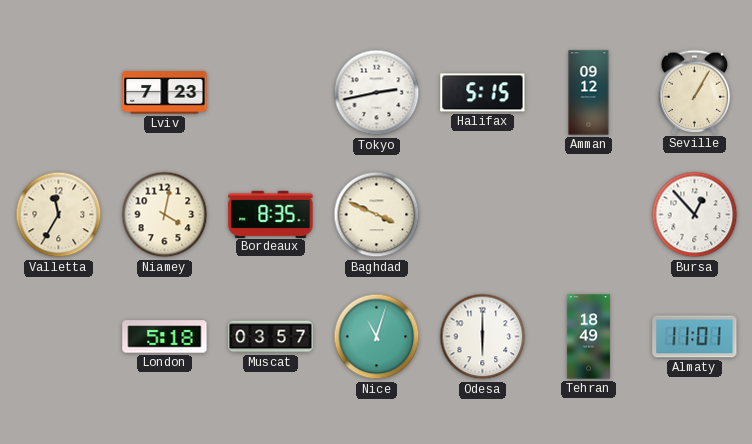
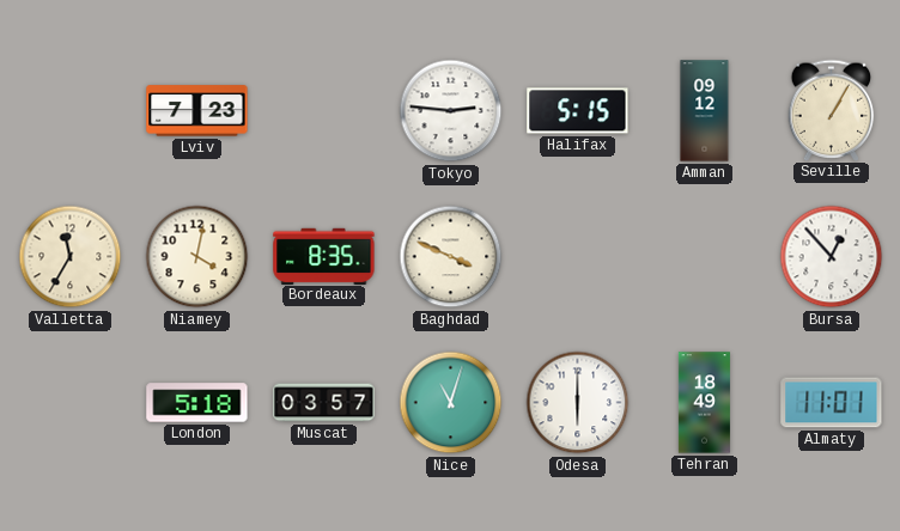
Tokyo: 2:43 -> 2:46 (451, 111)
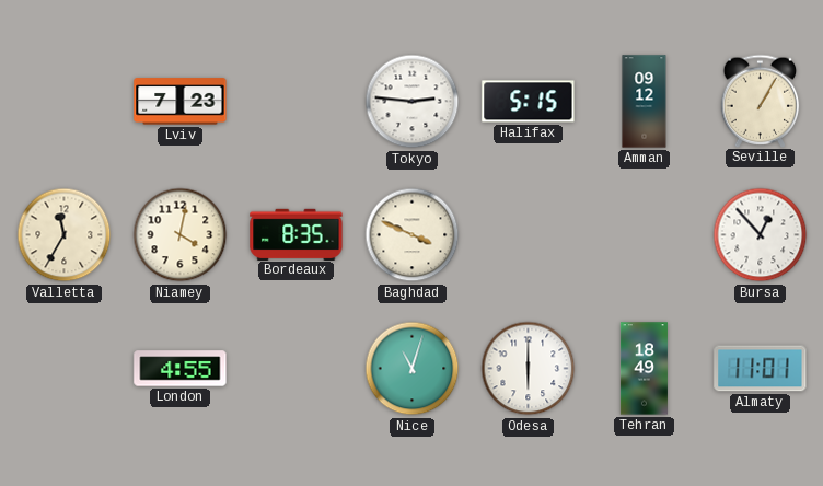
London: 5:18 -> 4:55 (181, 369)
Muscat: 03:57 -> none (324, 403)
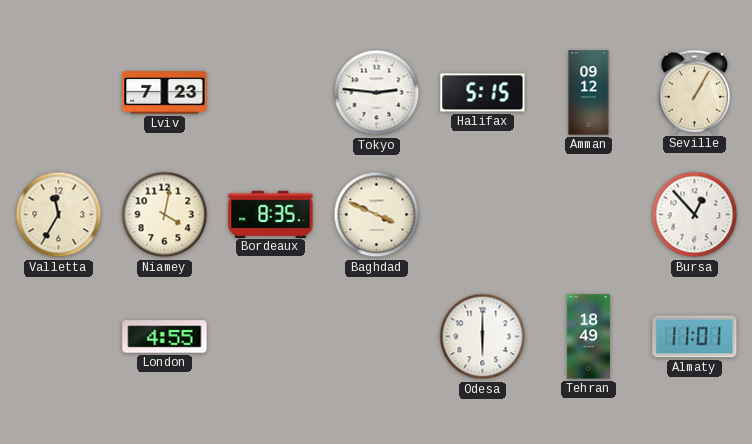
Nice: 11:03 -> none (413, 369)
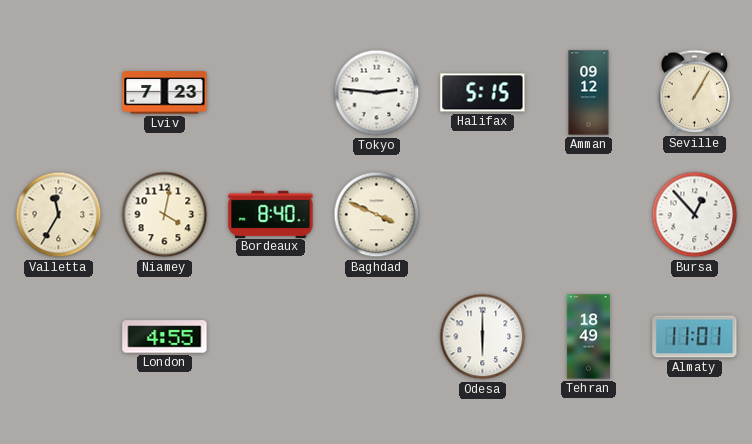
Bordeaux: 8:35 -> 8:40 (271, 214)
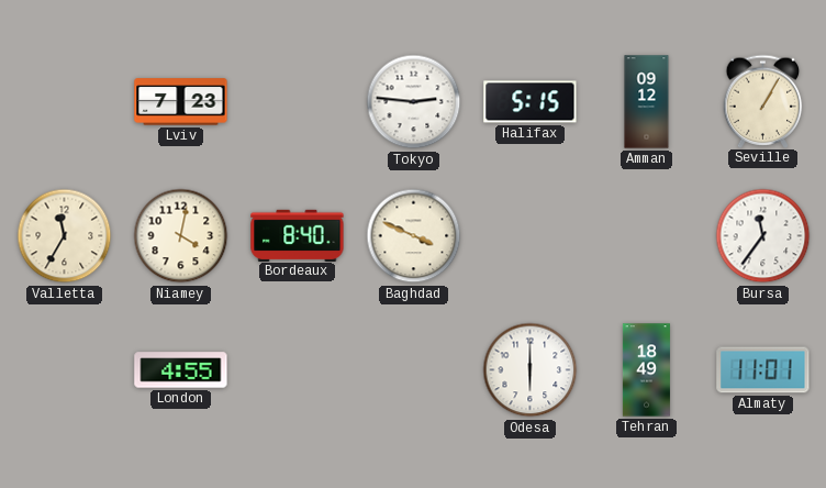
Bursa: 12:53 -> 11:36 (763, 236)
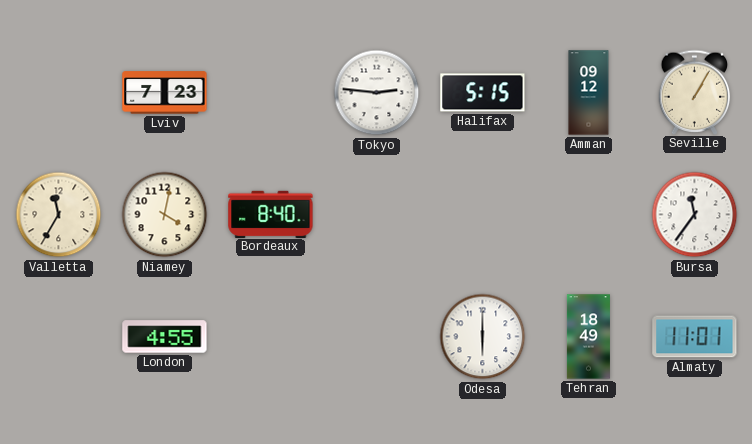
Baghdad: 3:49 -> none (414, 236)
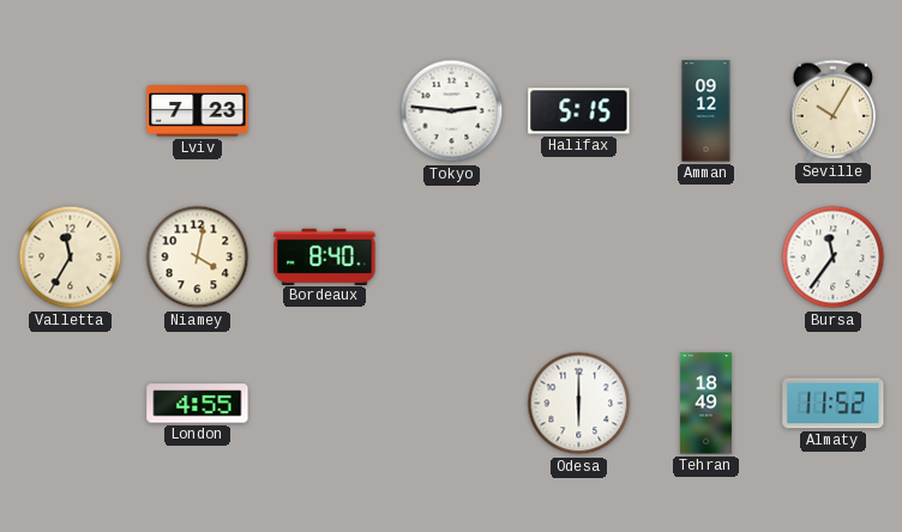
Seville: 1:05 -> 10:05 (834, 110)
Almaty: 11:01 -> 11:52 (834, 404)
